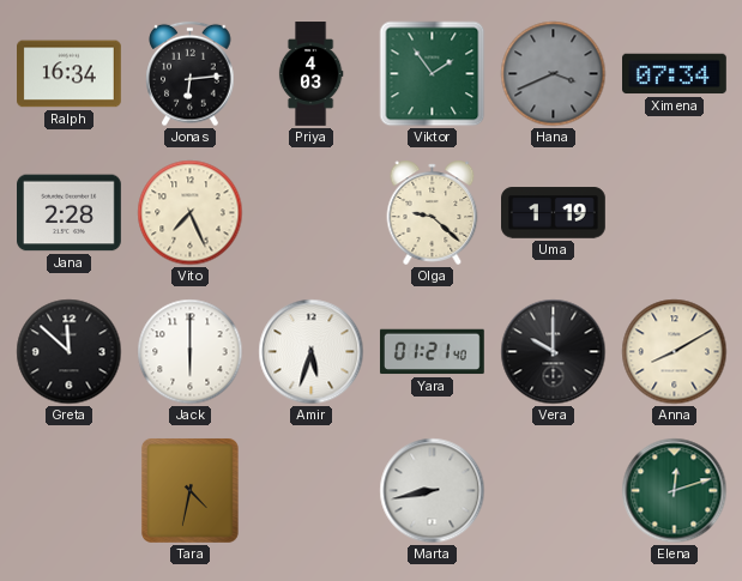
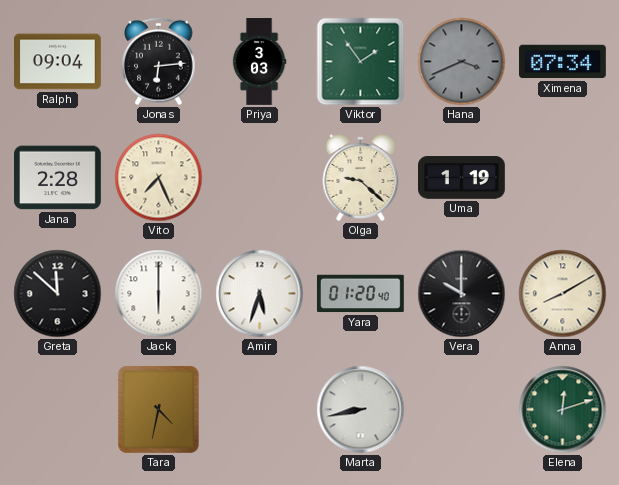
Ralph: 16:34 -> 09:04 (58, 62)
Priya: 4:03 -> 3:03 (259, 62)
Yara: 01:21 -> 01:20 (360, 294)
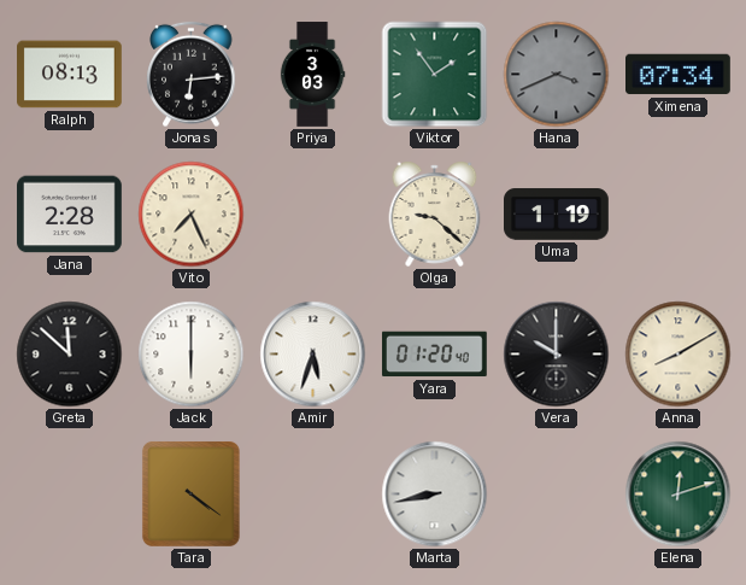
Ralph: 09:04 -> 08:13 (70, 75)
Tara: 4:32 -> 4:21 (190, 493)
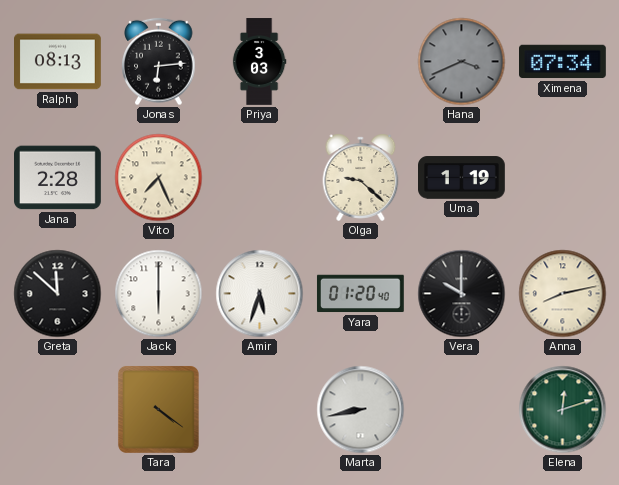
Viktor: 1:54 -> none (435, 75)
Anna: 8:10 -> 8:13 (563, 294)
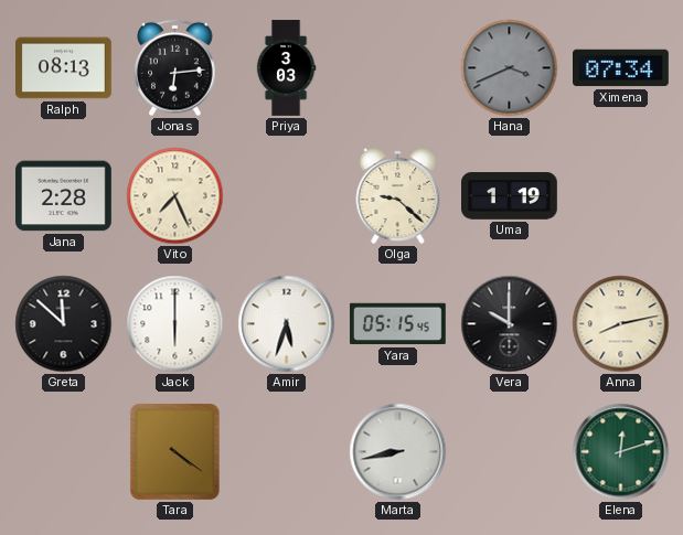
Yara: 01:20 -> 05:15 (397, 324)
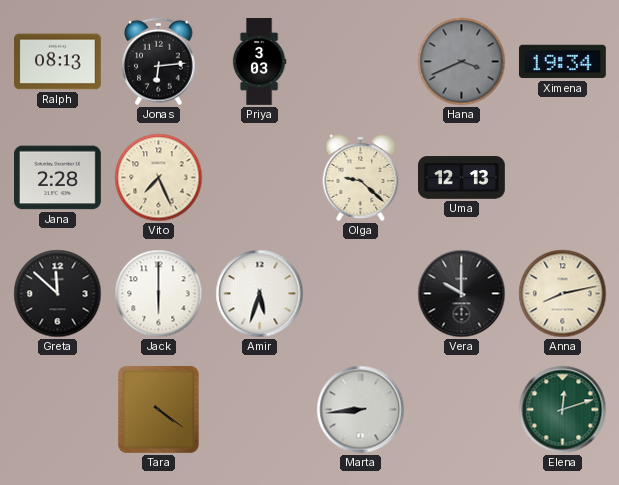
Ximena: 07:34 -> 19:34 (563, 62)
Uma: 1:19 -> 12:13 (462, 178)
Yara: 05:15 -> none (397, 324)
Marta: 8:43 -> 8:44 (361, 410)
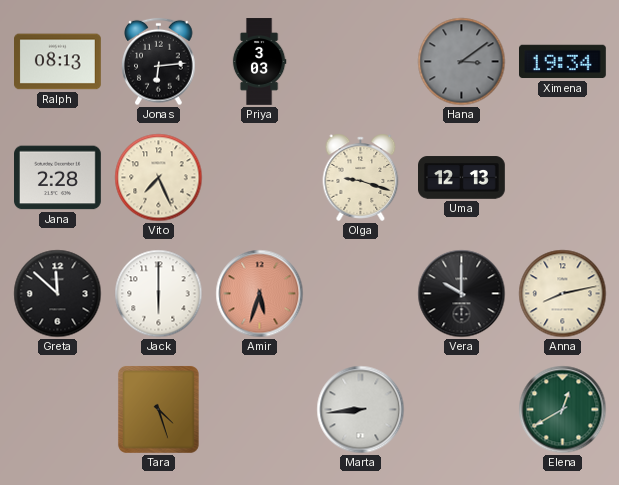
Hana: 3:41 -> 3:09 (462, 62)
Olga: 9:22 -> 9:18 (361, 177)
Amir dial: white -> salmon (260, 294)
Tara: 4:21 -> 4:27 (158, 409)
Elena: 12:12 -> 12:40 (563, 410)
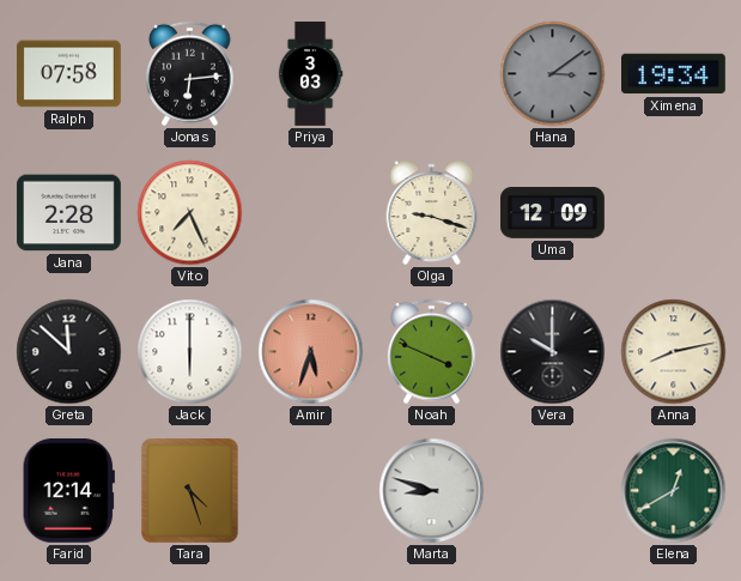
Ralph: 08:13 -> 07:58 (69, 74)
Uma: 12:13 -> 12:09 (553, 213)
Noah: none -> 3:49 (432, 352)
Farid: none -> 12:14 (68, 490)
Marta: 8:44 -> 8:48 (432, 491)
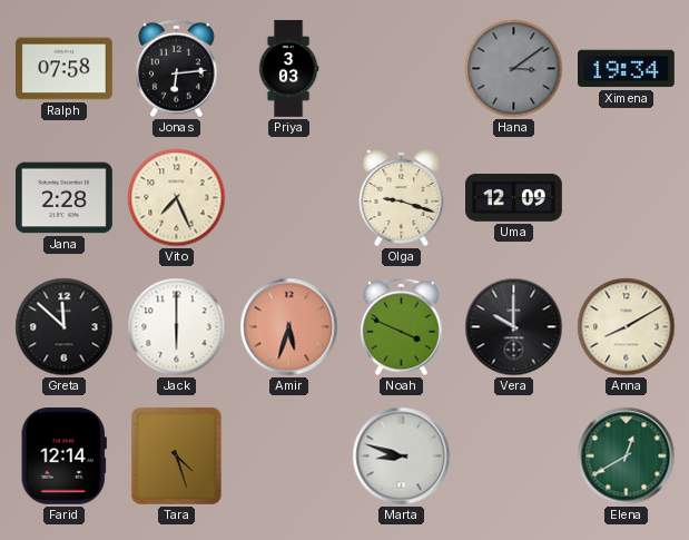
Anna: 8:13 -> 8:10 (627, 327)
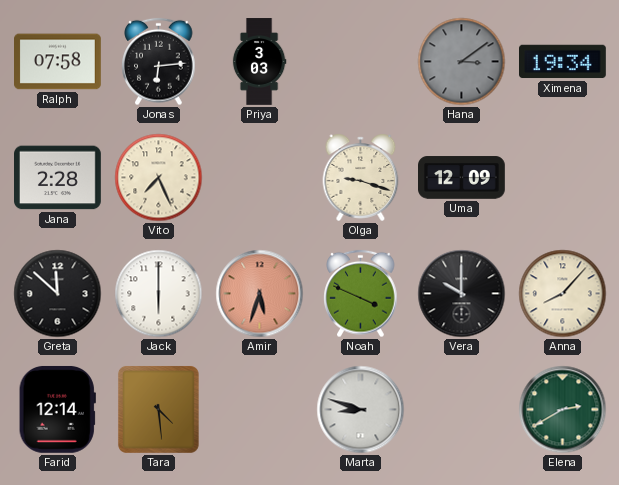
Anna: 8:10 -> 8:07 (563, 294)
Tara: 4:27 -> 4:29 (158, 409)
Elena: 12:40 -> 2:40 (563, 410)
